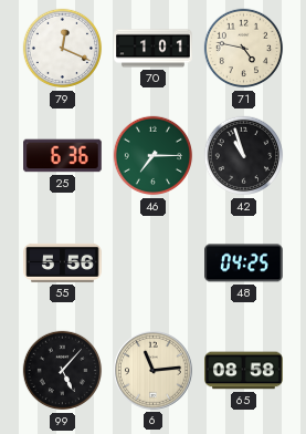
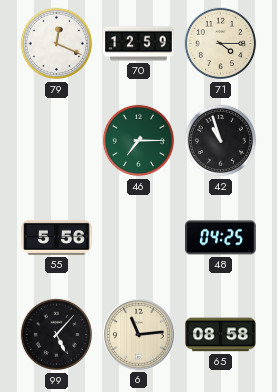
70: 1:01 -> 12:59 (139, 44)
71: 4:47 -> 4:15 (221, 44)
25: 6:36 -> none (63, 156)
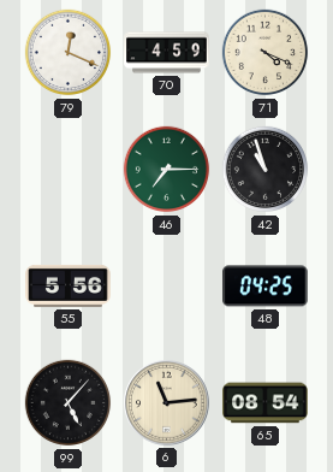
70: 12:59 -> 4:59 (167, 53)
71: 4:15 -> 4:19 (266, 53)
65: 08:58 -> 08:54 (266, 403)
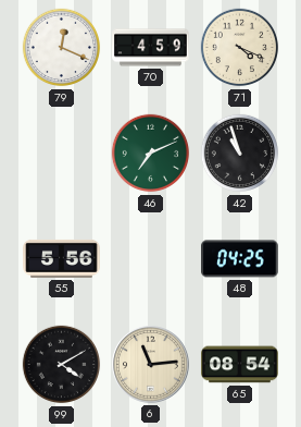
46: 7:15 -> 7:11 (151, 154)
99: 5:07 -> 4:10 (62, 365)
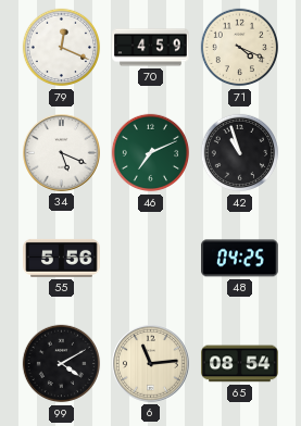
34: none -> 5:19 (62, 153)
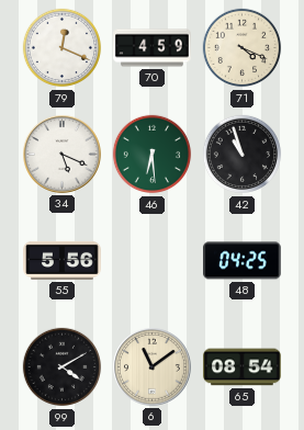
46: 7:11 -> 6:29 (153, 155)
6: 11:14 -> 11:09 (153, 367)
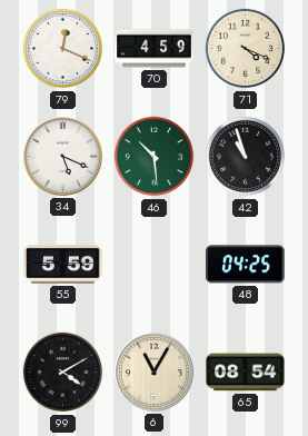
46: 6:29 -> 10:29 (155, 157)
55: 5:56 -> 5:59 (63, 264)
6: 11:09 -> 11:05 (155, 373)
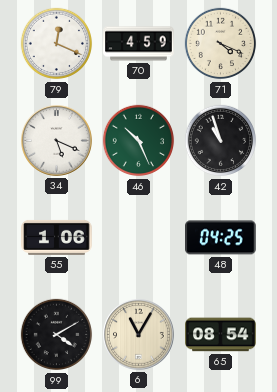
46: 10:29 -> 10:26 (139, 141)
55: 5:59 -> 1:06 (57, 237)
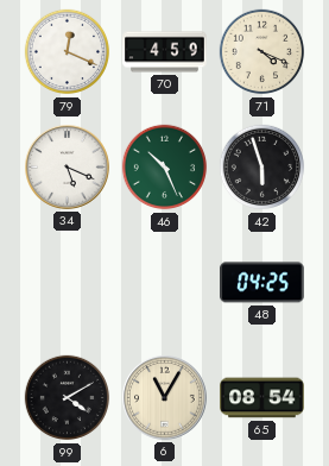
42: 10:57 -> 5:57 (262, 168)
55: 1:06 -> none (57, 237)
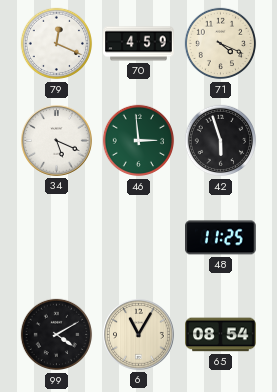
46: 10:26 -> 2:59 (139, 141)
48: 04:25 -> 11:25 (221, 238)
